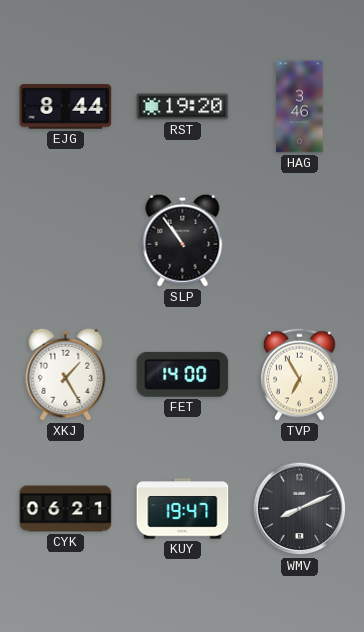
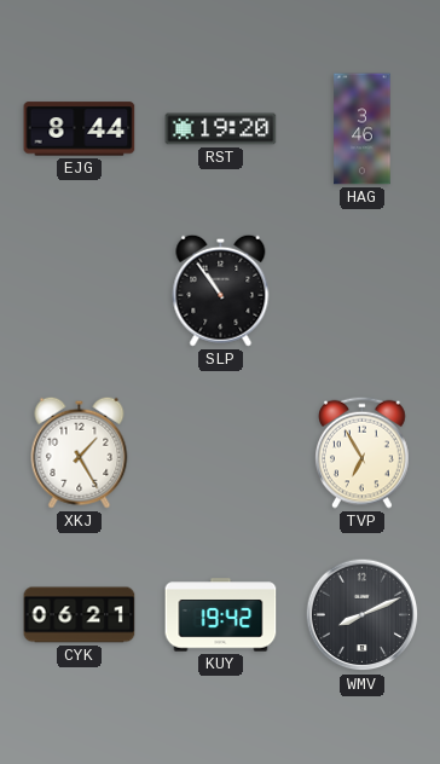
FET: 14:00 -> none (183, 374)
KUY: 19:47 -> 19:42 (221, 615)
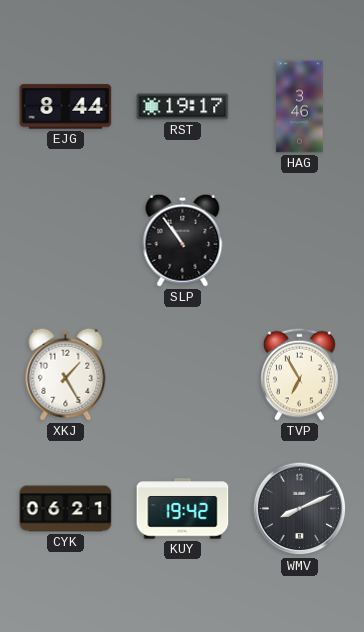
RST: 19:20 -> 19:17 (183, 107)
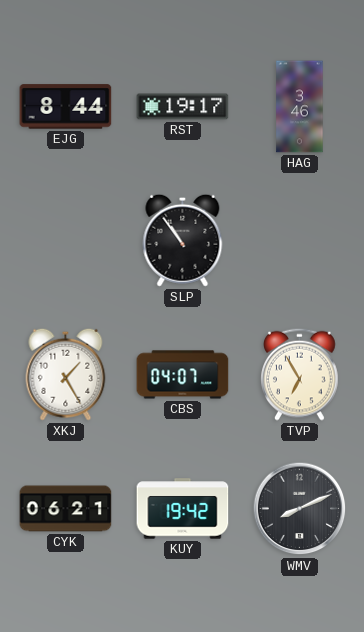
CBS: none -> 04:07 (183, 375)
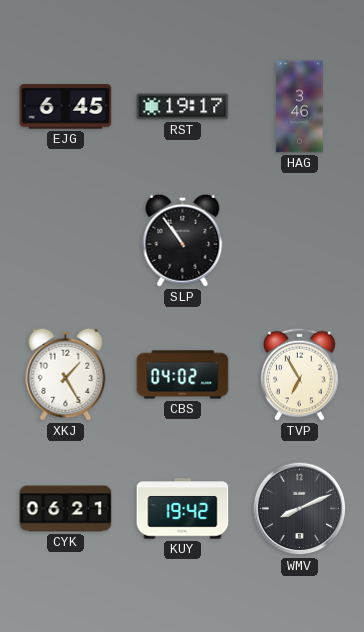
EJG: 8:44 -> 6:45 (66, 107)
CBS: 04:07 -> 04:02 (183, 375)
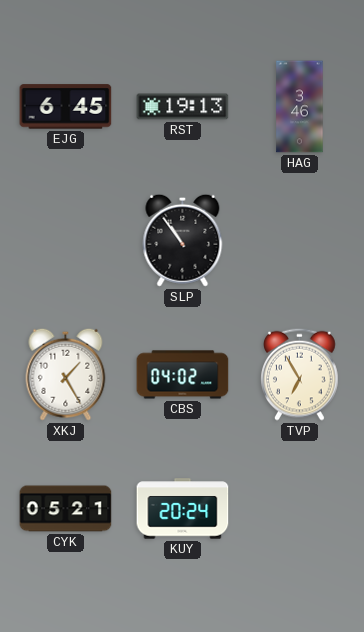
RST: 19:17 -> 19:13 (183, 107)
CYK: 06:21 -> 05:21 (66, 509)
KUY: 19:42 -> 20:24 (183, 509)
WMV: 8:11 -> none (300, 509)
